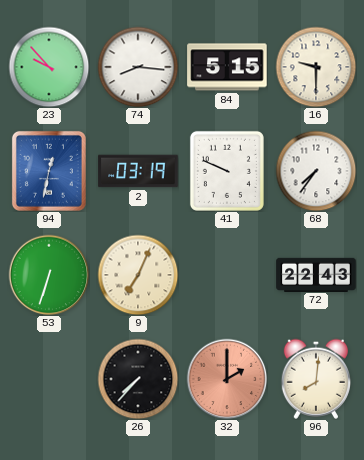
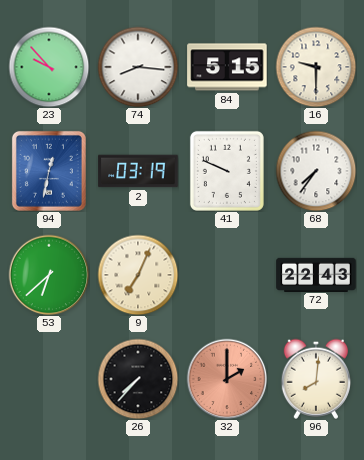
53: 6:33 -> 6:38 (49, 275)
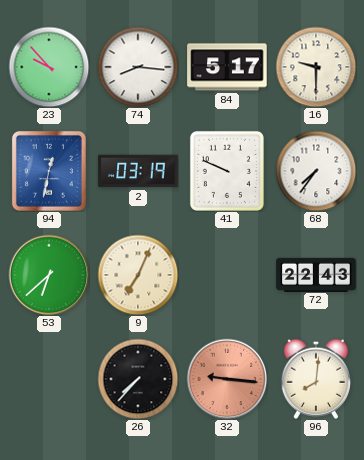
84: 5:15 -> 5:17 (227, 67)
32: 2:00 -> 9:16 (227, 379)
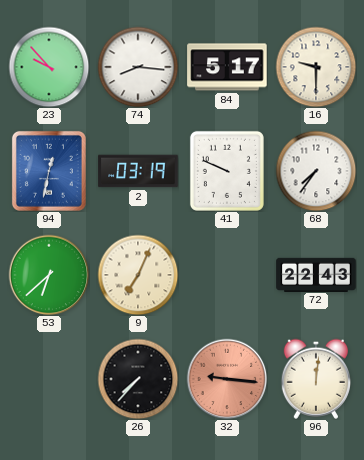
96: 8:01 -> 12:01 (315, 379)
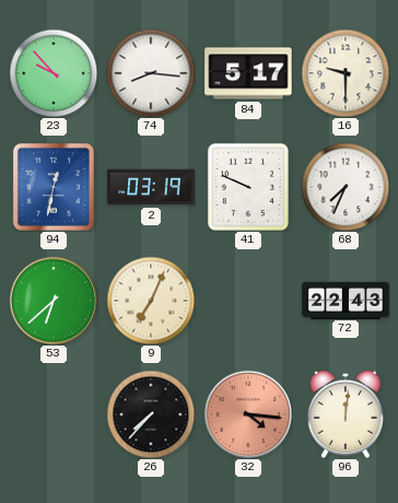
68: 7:36 -> 7:34 (346, 187)
32: 9:16 -> 4:16 (248, 414)
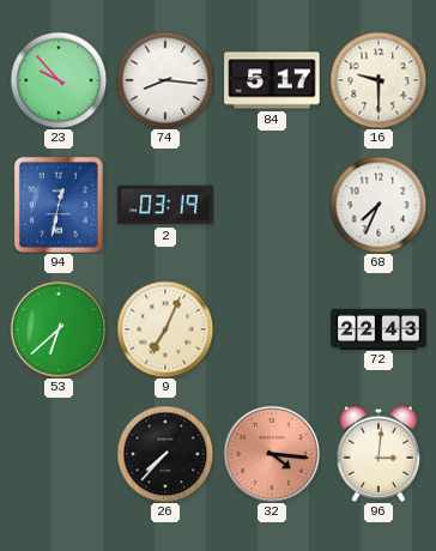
41: 9:49 -> none (248, 187)
96: 12:01 -> 3:01 (377, 454)
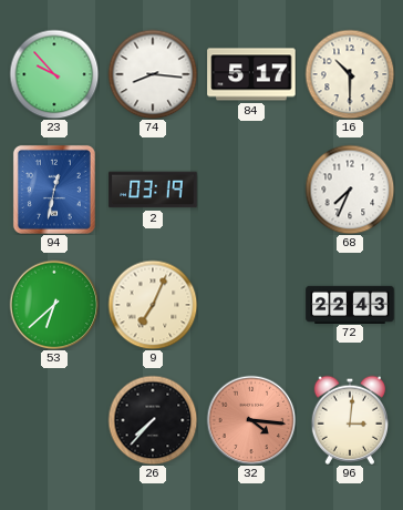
16: 9:30 -> 10:30 (350, 74)
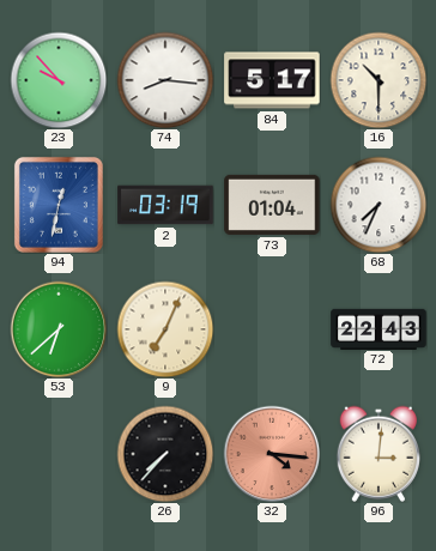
73: none -> 01:04 (272, 205)
